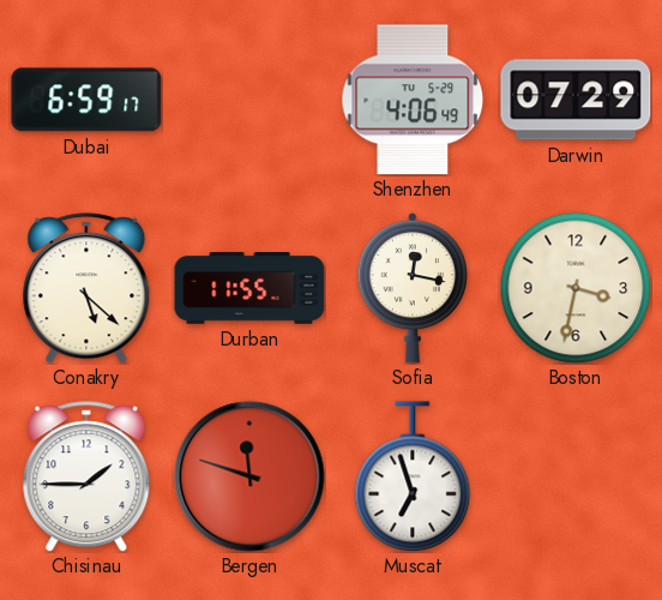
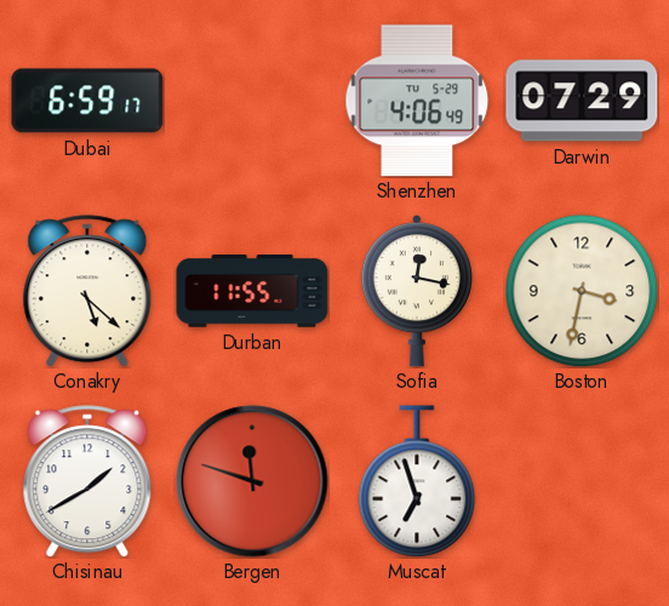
Chisinau: 1:45 -> 1:40 (87, 481)
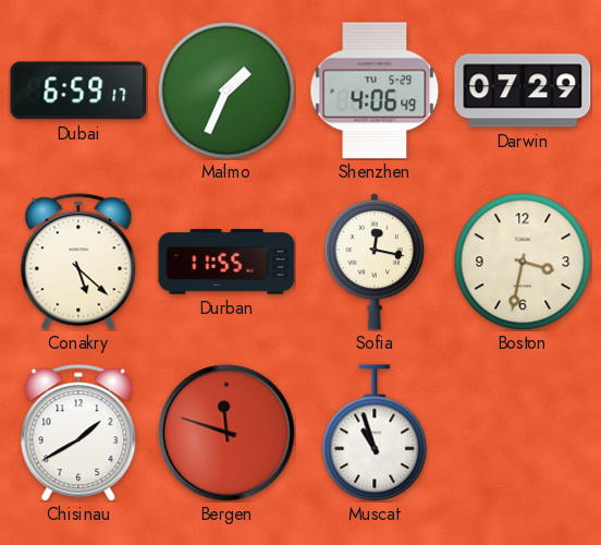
Malmo: none -> 1:34 (226, 90)
Muscat: 6:57 -> 10:57 (375, 433)
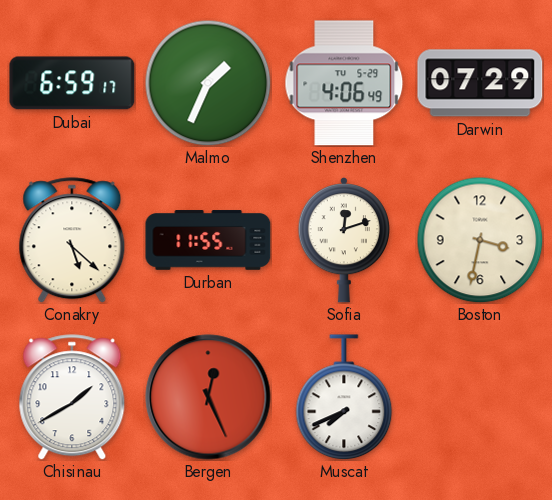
Sofia: 12:17 -> 12:12 (343, 241)
Bergen: 11:48 -> 12:26 (208, 397)
Muscat: 10:57 -> 7:41 (344, 397)
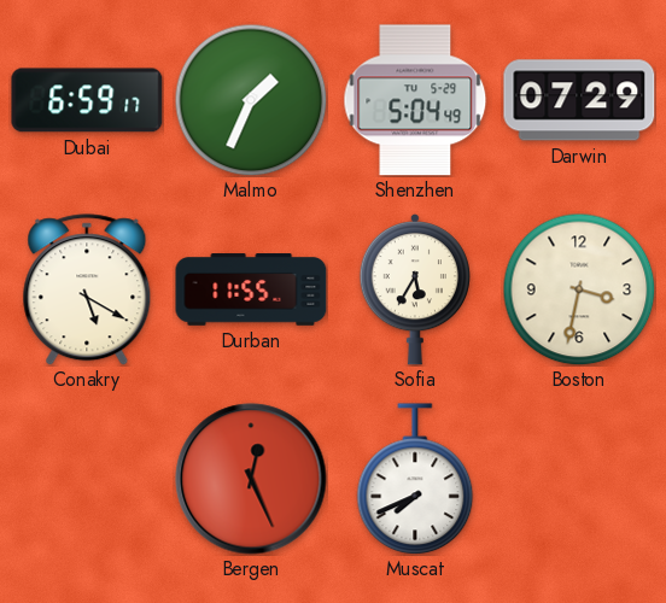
Shenzhen: 4:06 -> 5:04 (415, 100)
Conakry: 5:22 -> 5:20 (87, 289)
Sofia: 12:12 -> 5:35 (414, 291)
Chisinau: 1:40 -> none (72, 397)
